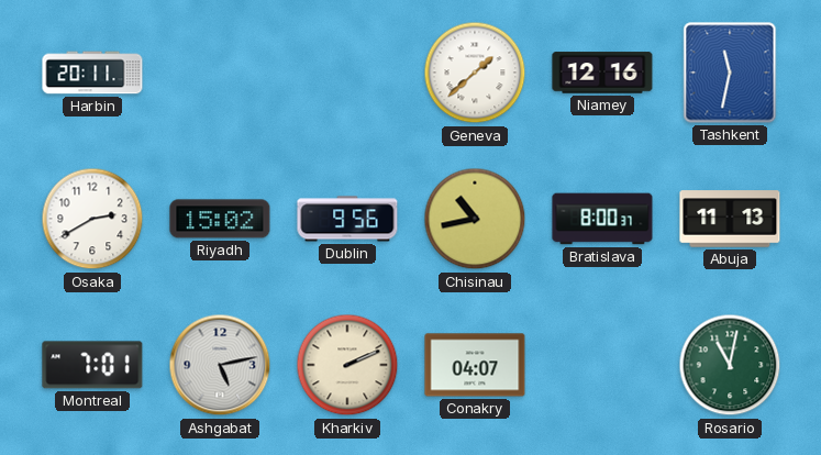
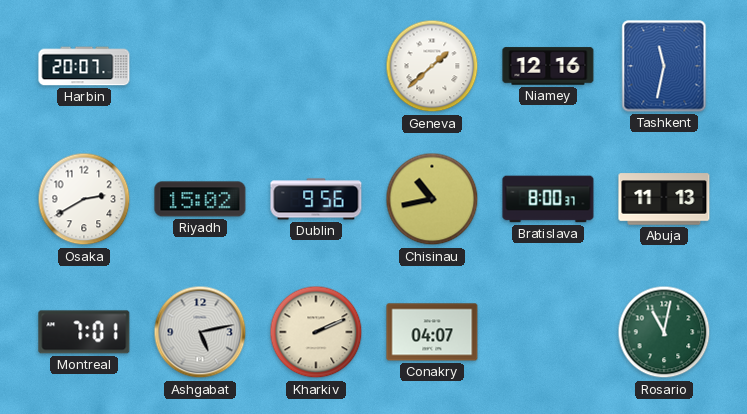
Harbin: 20:11 -> 20:07 (84, 66)
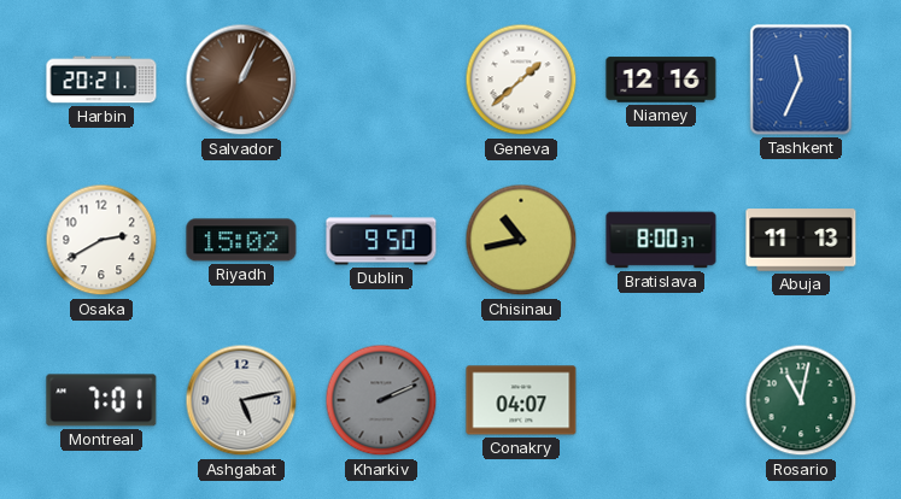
Harbin: 20:07 -> 20:21 (101, 80)
Salvador: none -> 1:04 (241, 80)
Tashkent: 11:32 -> 11:34 (801, 80)
Dublin: 9:56 -> 9:50 (381, 240)
Kharkiv dial: cream -> grey (381, 400)
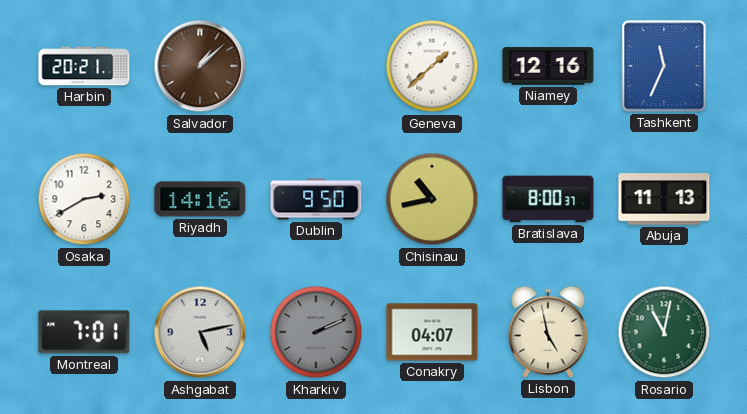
Salvador: 1:04 -> 1:08 (200, 66)
Riyadh: 15:02 -> 14:16 (200, 199)
Lisbon: none -> 4:58 (548, 332)
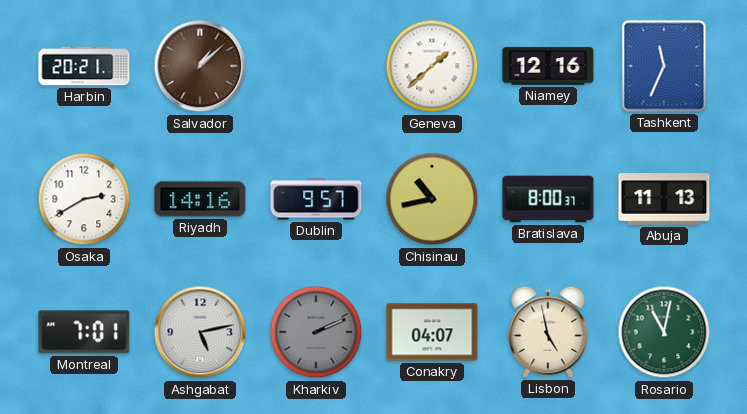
Dublin: 9:50 -> 9:57 (316, 199)
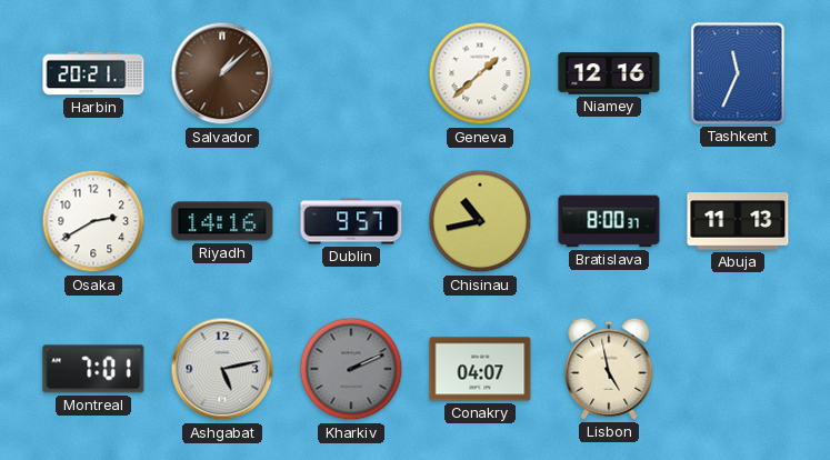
Rosario: 11:02 -> none (664, 332)
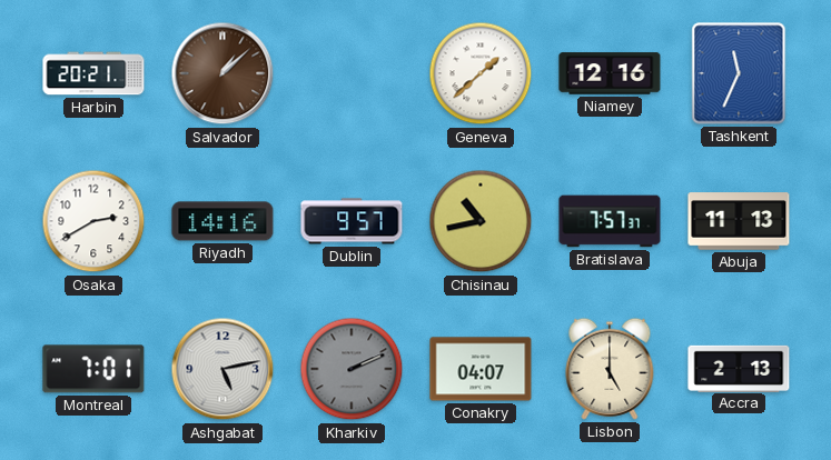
Bratislava: 8:00 -> 7:57 (610, 221)
Lisbon: 4:58 -> 5:00 (610, 369)
Accra: none -> 2:13 (739, 368)
